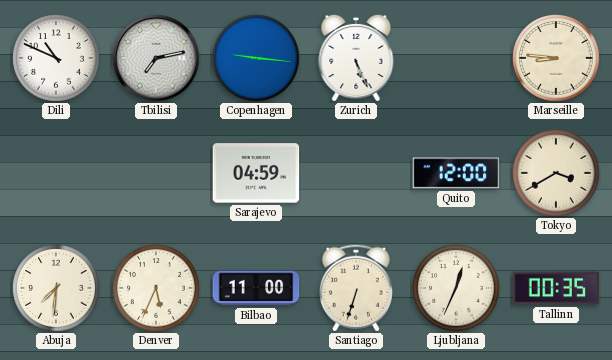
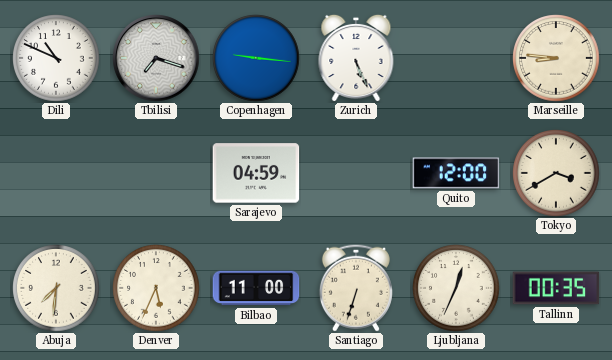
Tbilisi: 7:13 -> 7:18 (156, 58)
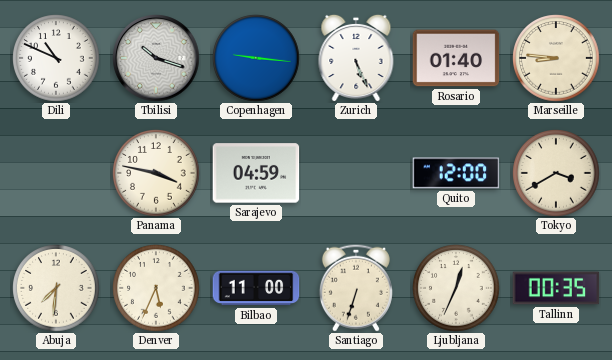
Tbilisi: 7:18 -> 10:18 (156, 58)
Rosario: none -> 01:40 (456, 58)
Panama: none -> 3:47 (156, 173)
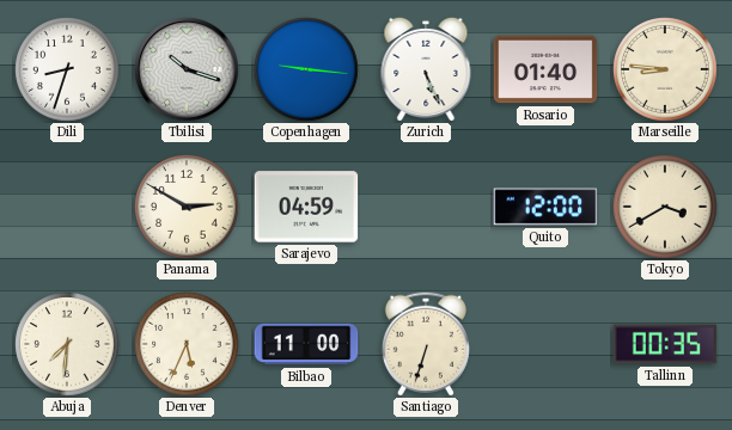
Dili: 10:49 -> 8:33 (67, 69)
Panama: 3:47 -> 2:50 (187, 207)
Ljubljana: 12:34 -> none (456, 288)
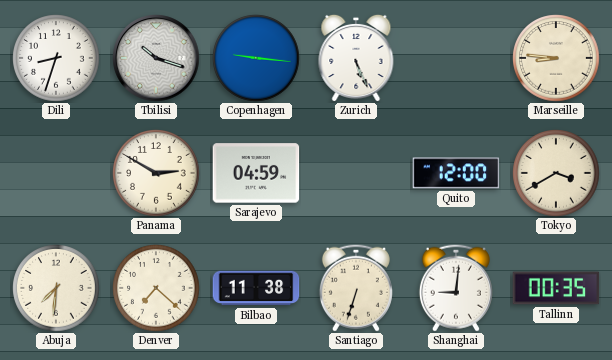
Rosario: 01:40 -> none (545, 69)
Denver: 5:34 -> 7:22 (156, 288)
Bilbao: 11:00 -> 11:38 (256, 288)
Shanghai: none -> 9:01 (456, 288)
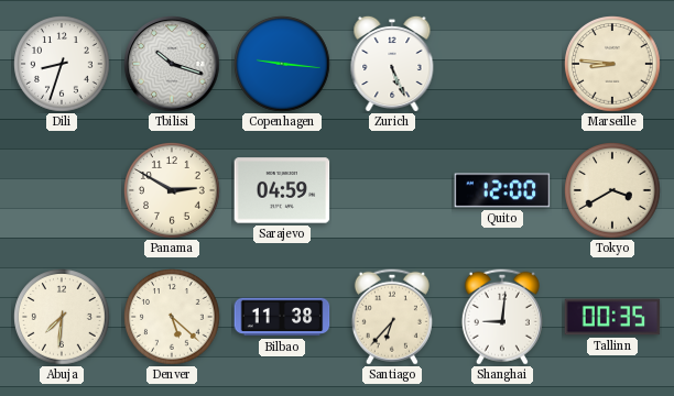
Denver: 7:22 -> 5:22 (172, 317)
Santiago: 6:33 -> 6:37 (392, 317)
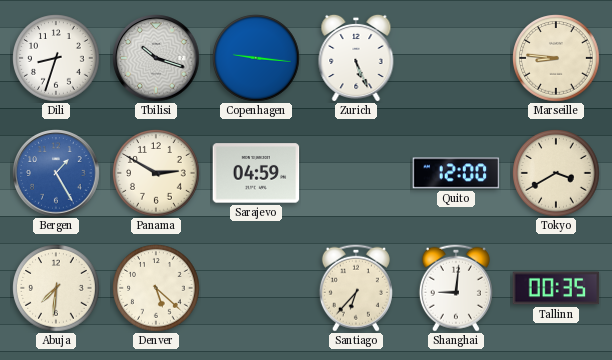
Bergen: none -> 1:25 (56, 173)
Bilbao: 11:38 -> none (282, 317)
